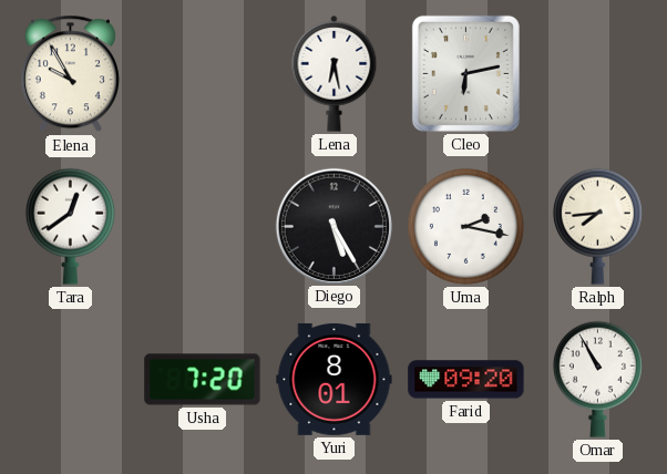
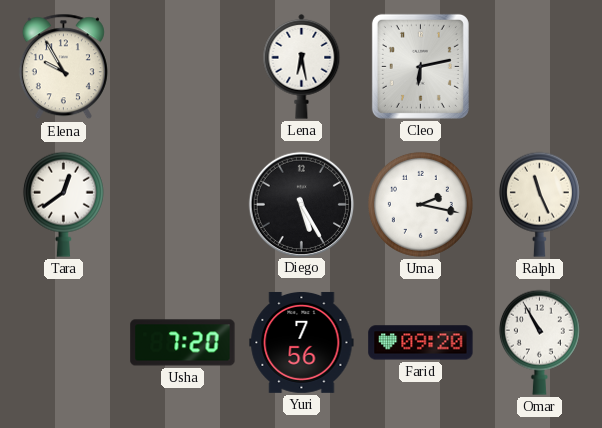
Ralph: 7:44 -> 11:26 (539, 204)
Yuri: 8:01 -> 7:56 (302, 342)
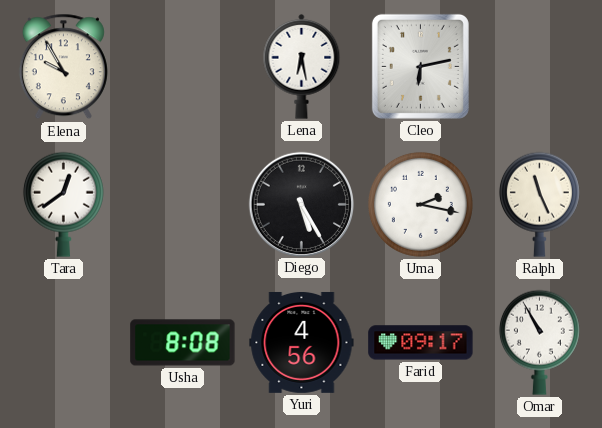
Usha: 7:20 -> 8:08 (183, 343)
Yuri: 7:56 -> 4:56 (302, 342)
Farid: 09:20 -> 09:17 (421, 343)
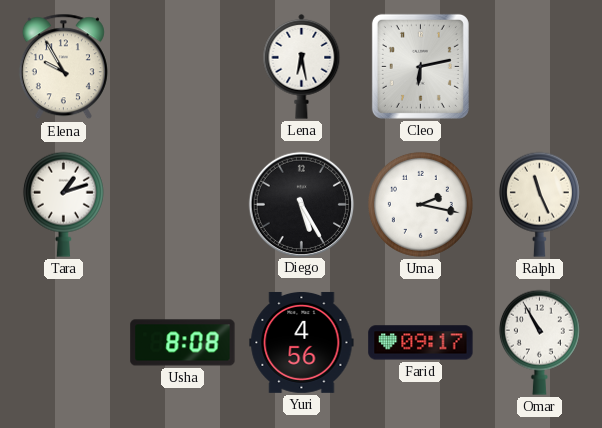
Tara: 12:39 -> 1:12 (63, 204)
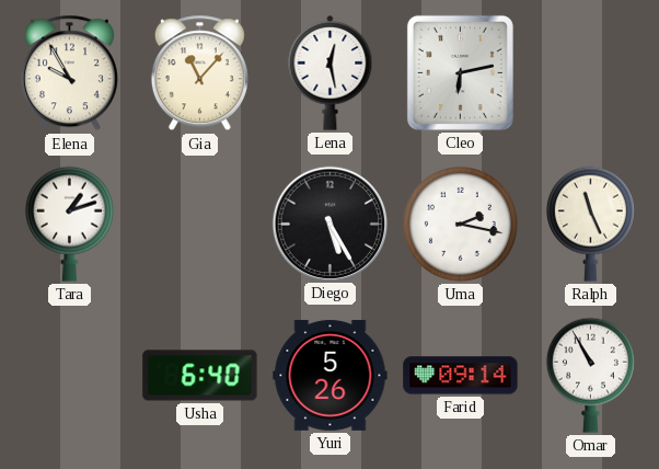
Gia: none -> 11:07 (199, 73)
Lena: 6:28 -> 12:28 (331, 72)
Usha: 8:08 -> 6:40 (200, 376)
Yuri: 4:56 -> 5:26 (331, 375)
Farid: 09:17 -> 09:14 (461, 376)
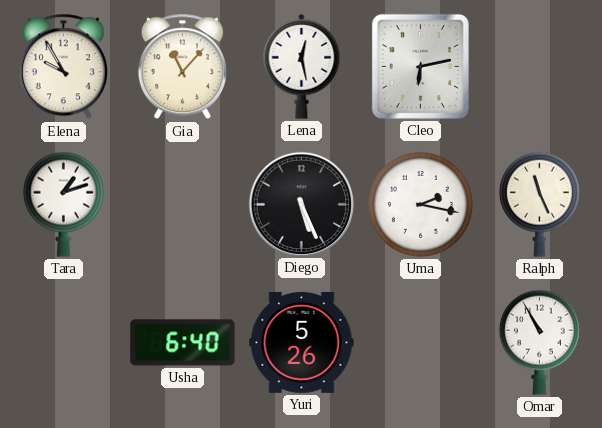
Diego: 5:25 -> 5:26 (301, 204)
Farid: 09:14 -> none (461, 376)
